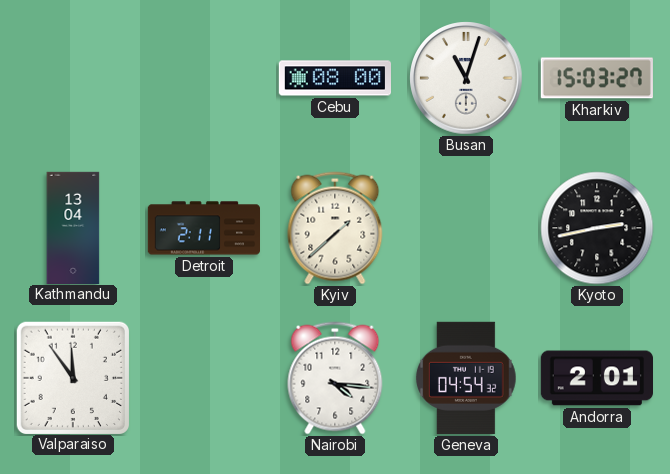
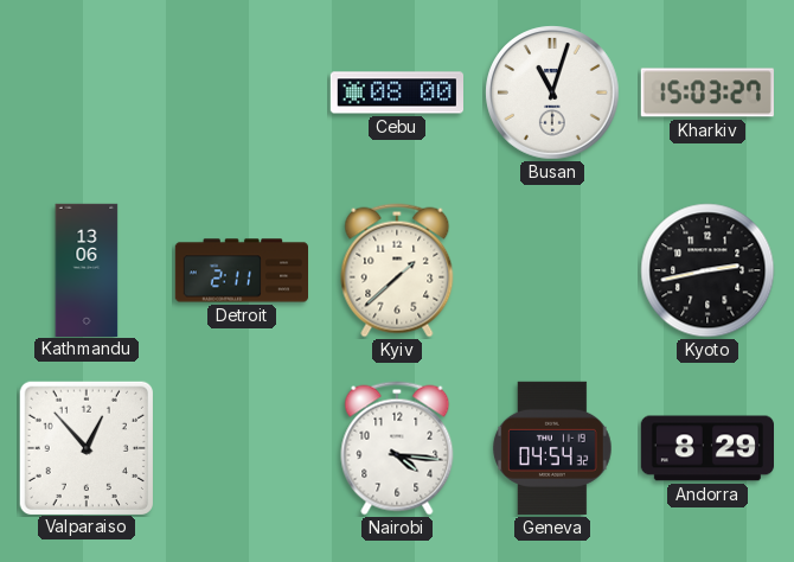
Kathmandu: 13:04 -> 13:06 (87, 269)
Valparaiso: 11:54 -> 12:53 (85, 447)
Andorra: 2:01 -> 8:29 (706, 448)
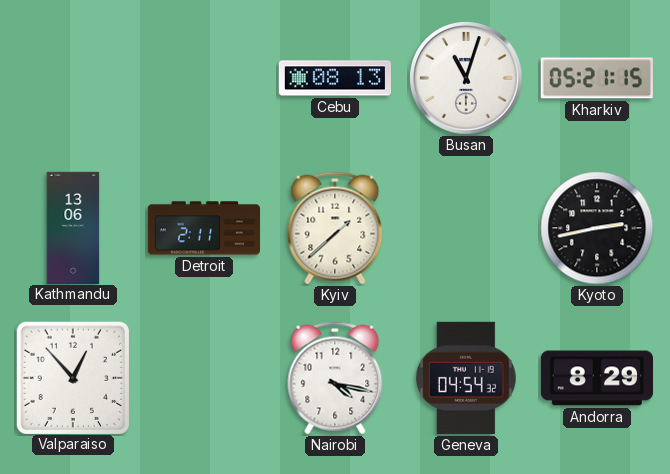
Cebu: 08:00 -> 08:13 (334, 78)
Kharkiv: 15:03 -> 05:21 (597, 78)
Nairobi: 4:16 -> 4:17 (335, 378)
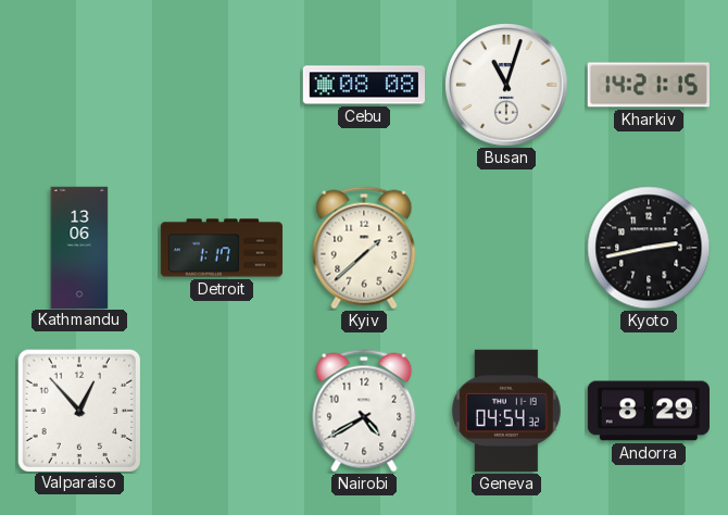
Cebu: 08:13 -> 08:08 (363, 85)
Kharkiv: 05:21 -> 14:21 (649, 85)
Detroit: 2:11 -> 1:17 (221, 248)
Nairobi: 4:17 -> 4:40 (364, 411)
